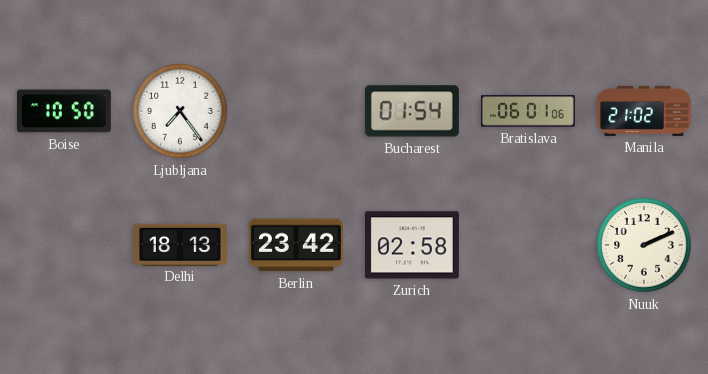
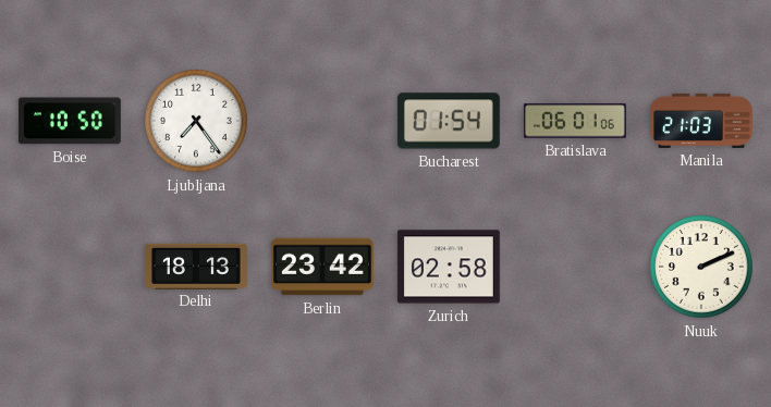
Manila: 21:02 -> 21:03 (702, 121)
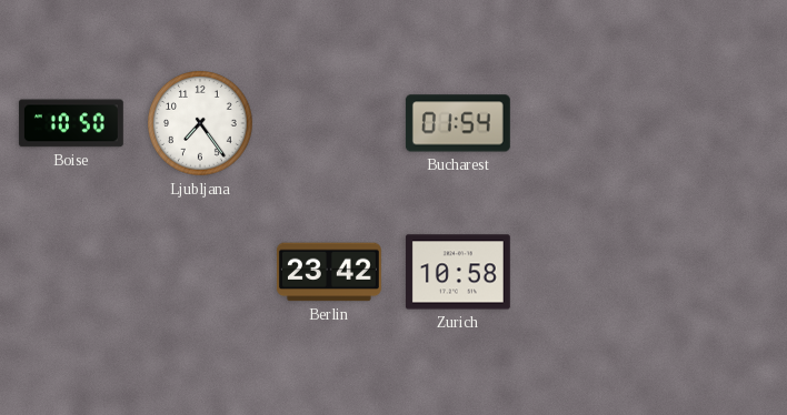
Bratislava: 06:01 -> none (575, 121)
Manila: 21:03 -> none (702, 121)
Delhi: 18:13 -> none (196, 266)
Zurich: 02:58 -> 10:58 (458, 272)
Nuuk: 2:11 -> none (701, 267)
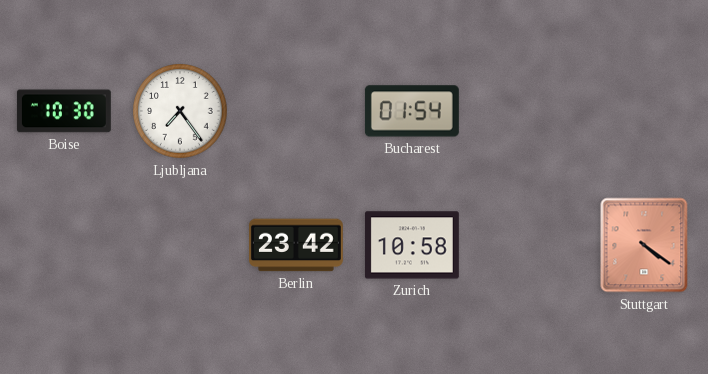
Boise: 10:50 -> 10:30 (64, 111)
Stuttgart: none -> 4:21 (644, 245)
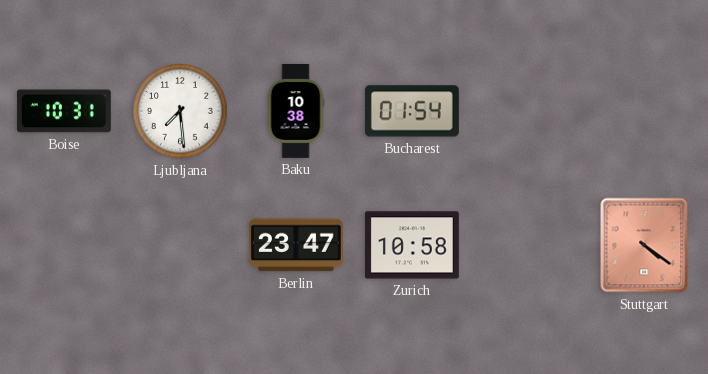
Boise: 10:30 -> 10:31 (64, 111)
Ljubljana: 7:24 -> 7:29 (180, 111)
Baku: none -> 10:38 (296, 111)
Berlin: 23:42 -> 23:47 (296, 245)
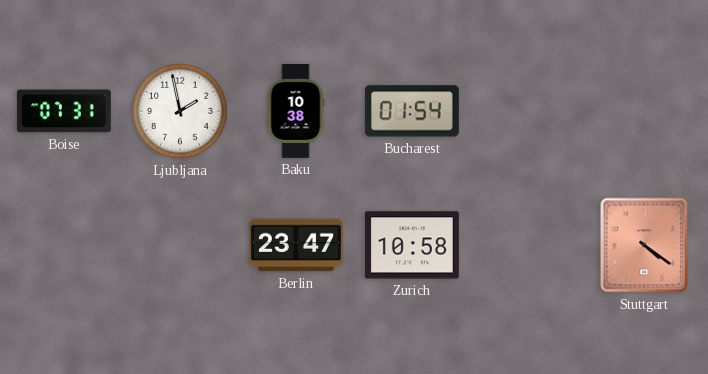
Boise: 10:31 -> 07:31 (64, 111)
Ljubljana: 7:29 -> 1:58 (180, 111)
